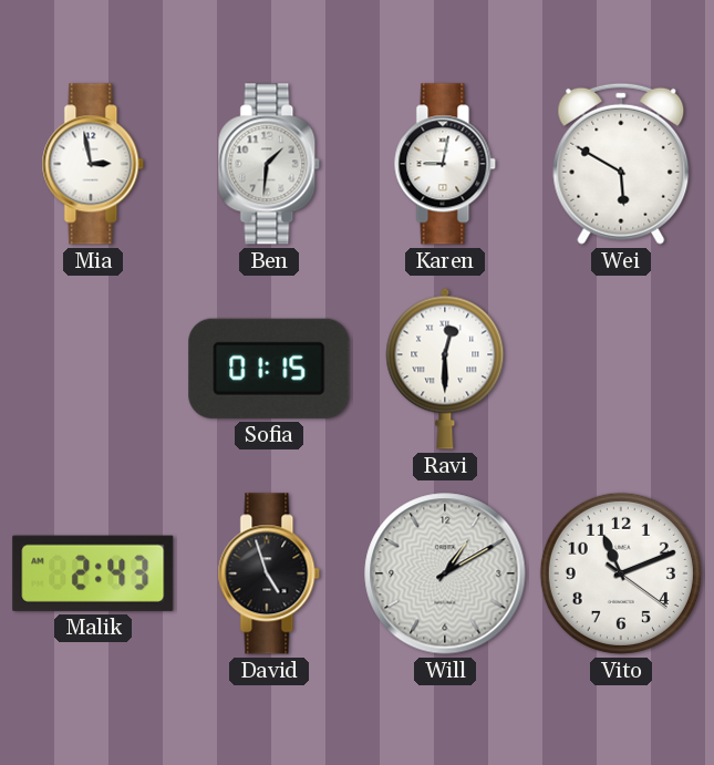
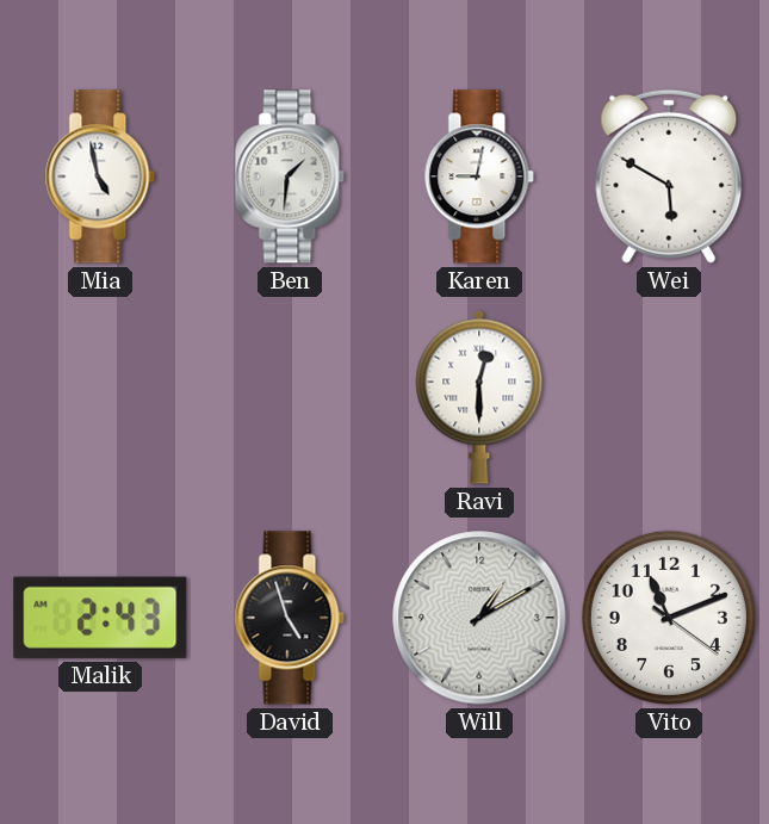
Mia: 2:58 -> 4:58 (100, 176)
Sofia: 01:15 -> none (269, 369)
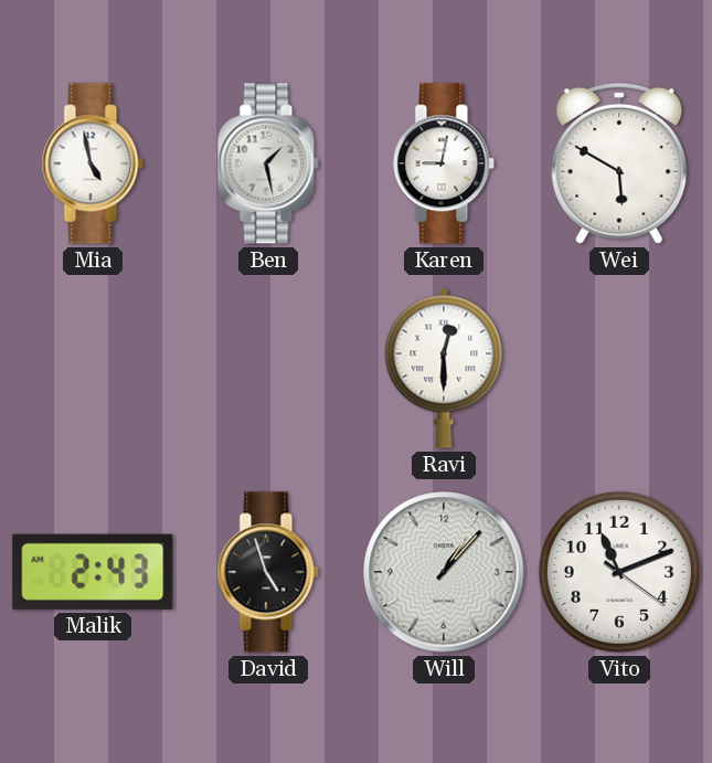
Ben: 1:31 -> 1:28 (268, 163)
Will: 1:10 -> 1:07 (444, 572)
